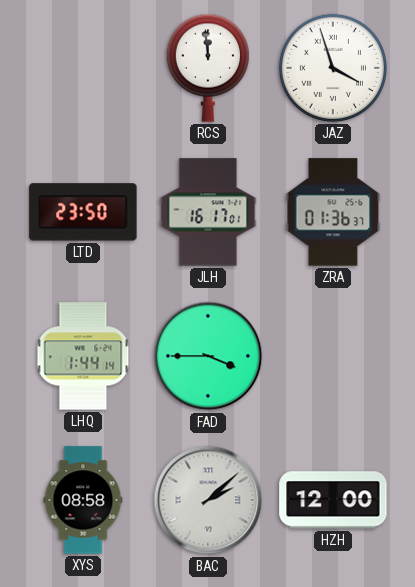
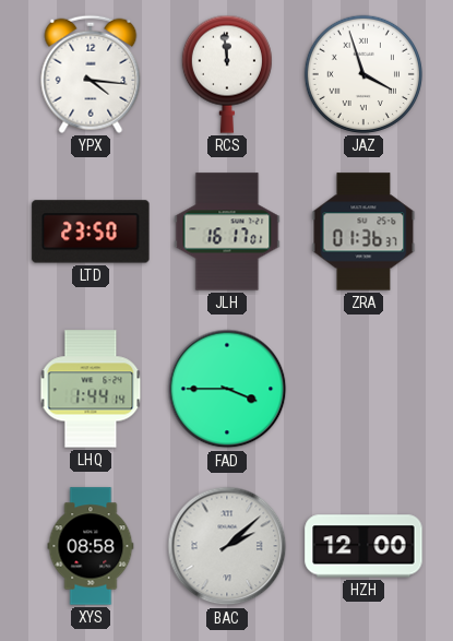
YPX: none -> 4:16 (91, 74)
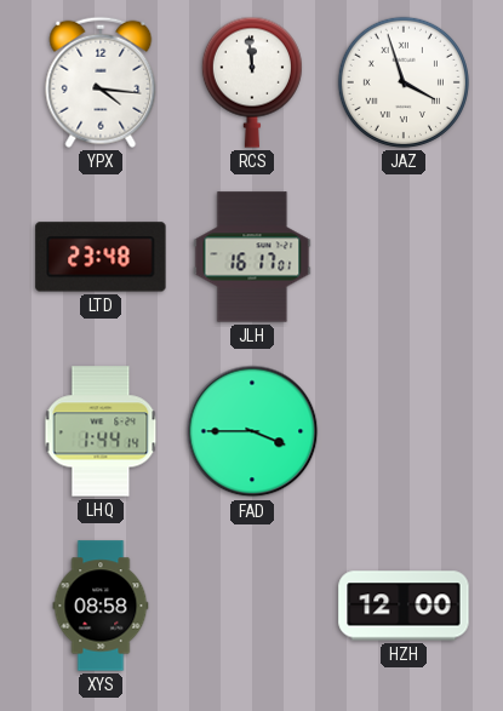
LTD: 23:50 -> 23:48 (101, 257)
ZRA: 01:36 -> none (363, 232)
BAC: 2:08 -> none (227, 546)
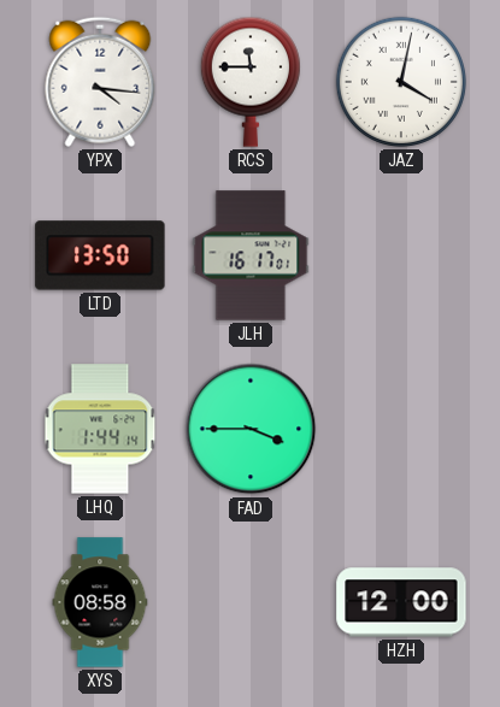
RCS: 11:59 -> 11:45 (251, 82)
JAZ: 3:57 -> 4:02 (401, 82)
LTD: 23:48 -> 13:50 (100, 255)
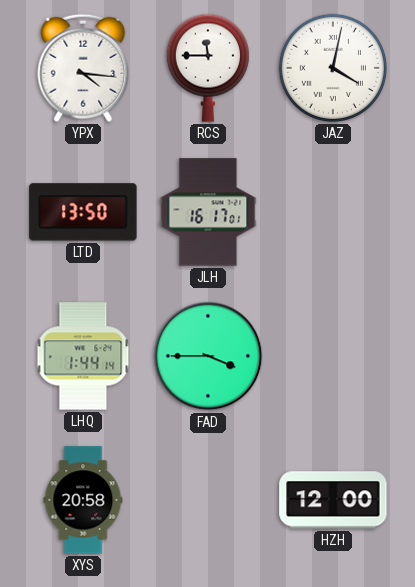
XYS: 08:58 -> 20:58 (83, 500)
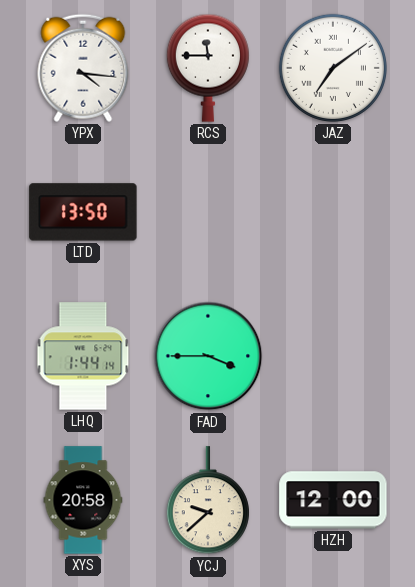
JAZ: 4:02 -> 7:09 (333, 68)
JLH: 16:17 -> none (208, 212)
YCJ: none -> 9:38 (208, 501)
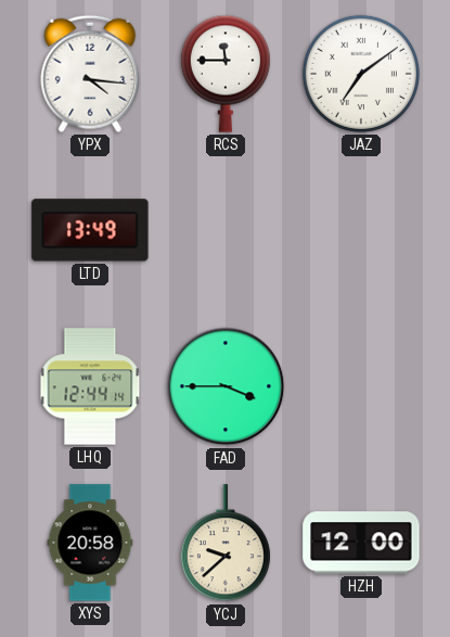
LTD: 13:50 -> 13:49 (90, 230)
LHQ: 1:44 -> 12:44 (90, 386)
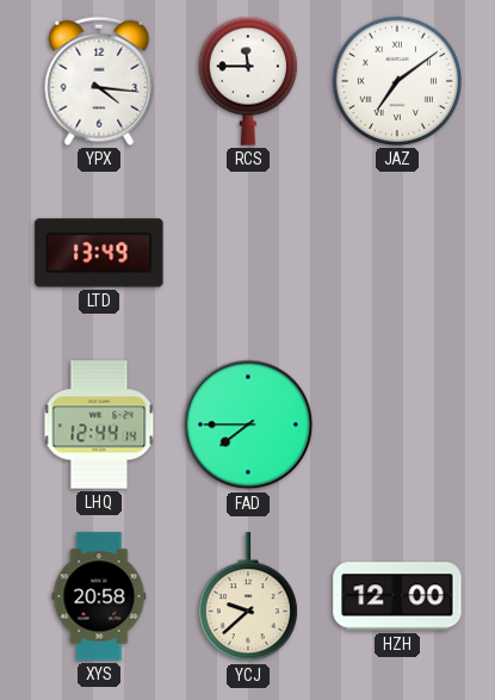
FAD: 3:45 -> 7:45 (248, 425)
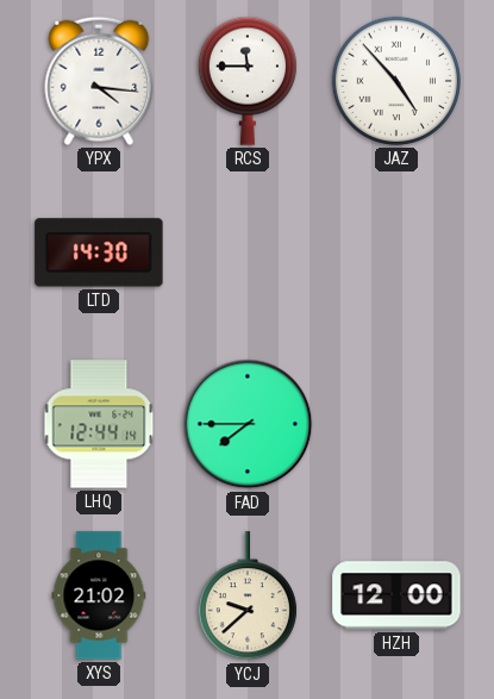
JAZ: 7:09 -> 4:53 (396, 81)
LTD: 13:49 -> 14:30 (99, 252)
XYS: 20:58 -> 21:02 (99, 595)
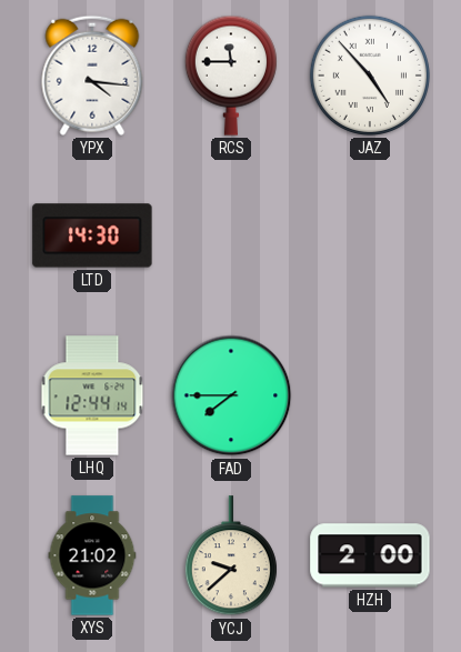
HZH: 12:00 -> 2:00 (370, 555)
